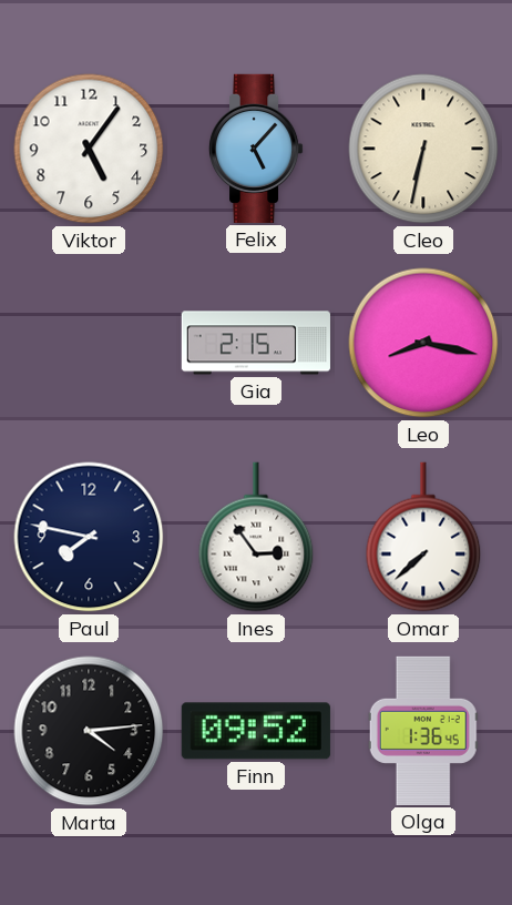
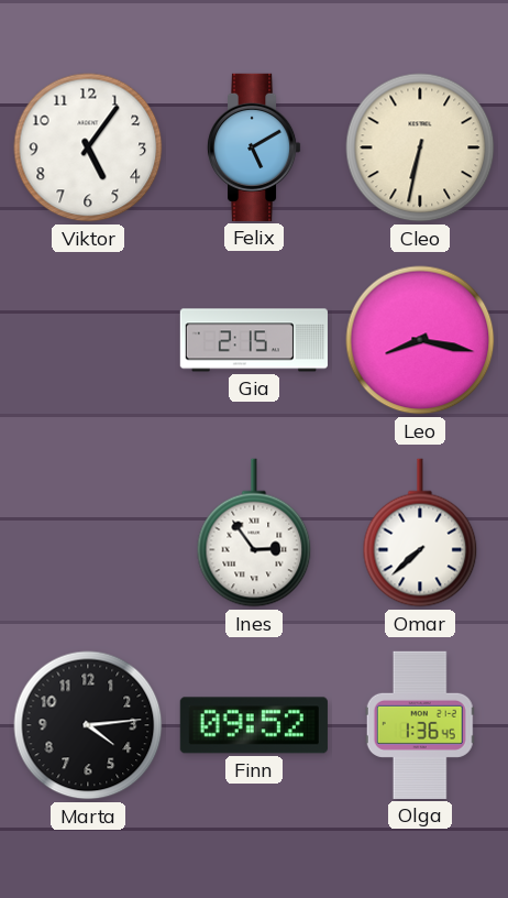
Felix: 5:07 -> 5:10 (254, 147)
Paul: 7:47 -> none (89, 537)
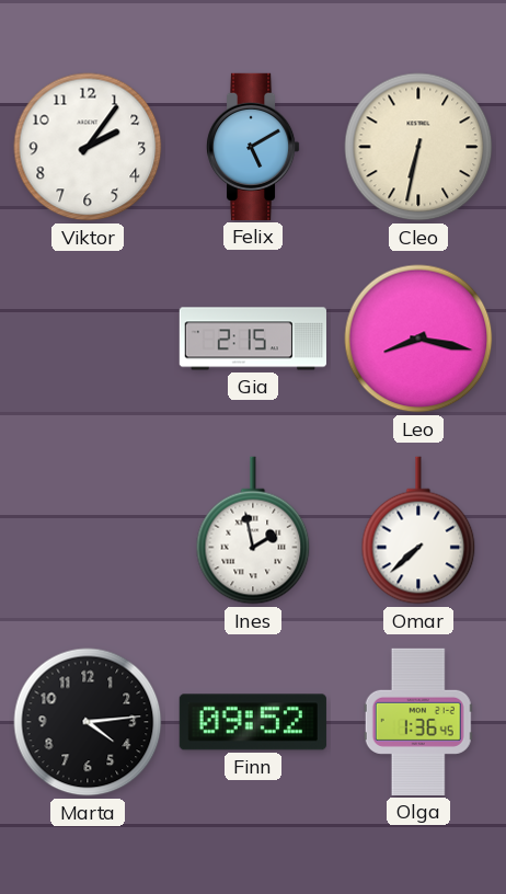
Viktor: 5:06 -> 2:06 (88, 147)
Ines: 2:54 -> 1:58 (253, 530)
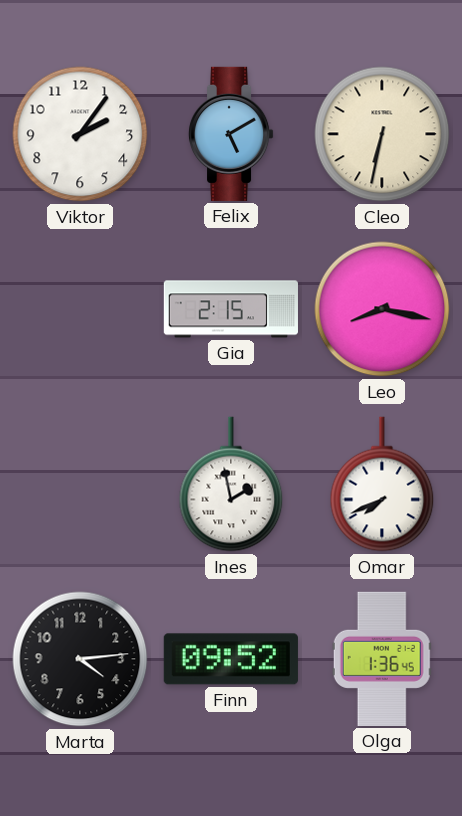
Omar: 7:38 -> 7:41 (382, 484)
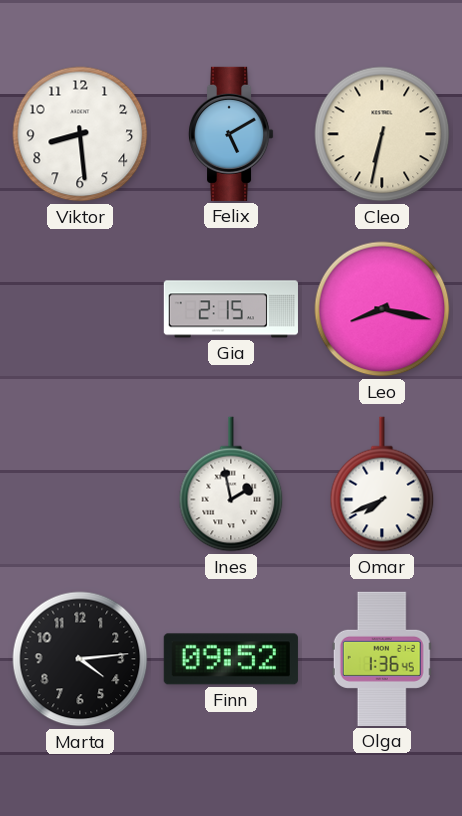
Viktor: 2:06 -> 8:29 (80, 134)
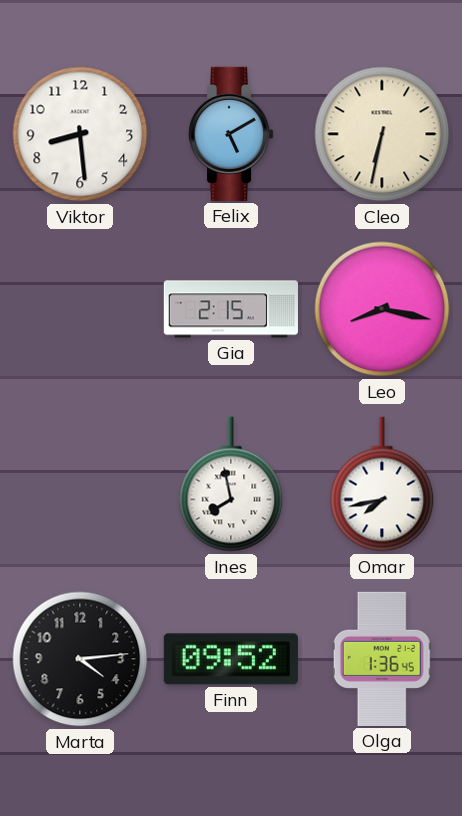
Ines: 1:58 -> 7:58 (231, 484)
Omar: 7:41 -> 7:43 (382, 484)
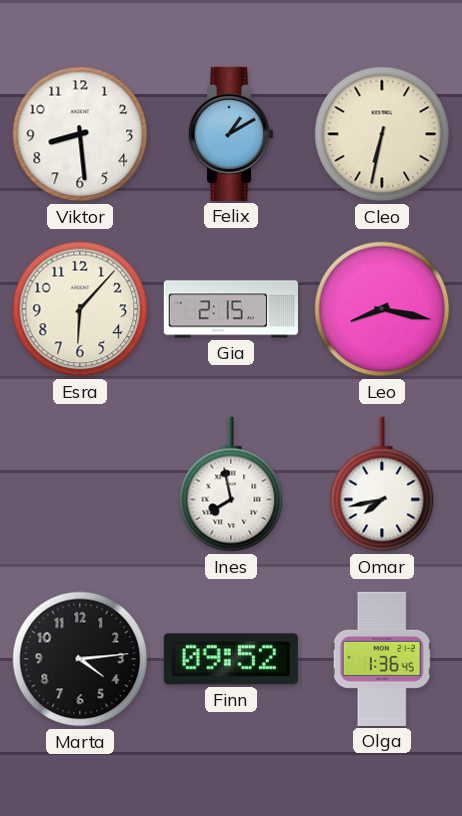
Felix: 5:10 -> 1:10 (231, 134)
Esra: none -> 6:07 (80, 309)
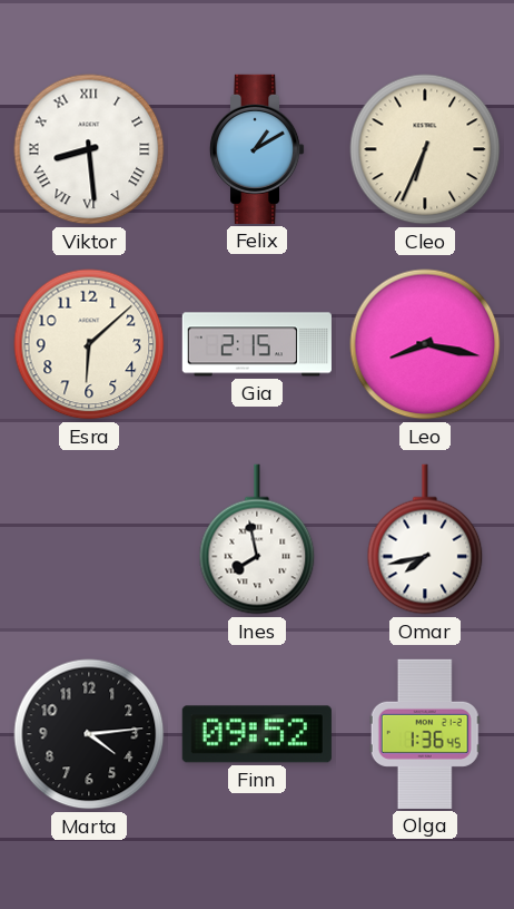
Viktor numerals: Arabic -> Roman (89, 149)
Cleo: 6:32 -> 6:34 (425, 149)
Esra: 6:07 -> 6:08 (89, 344)
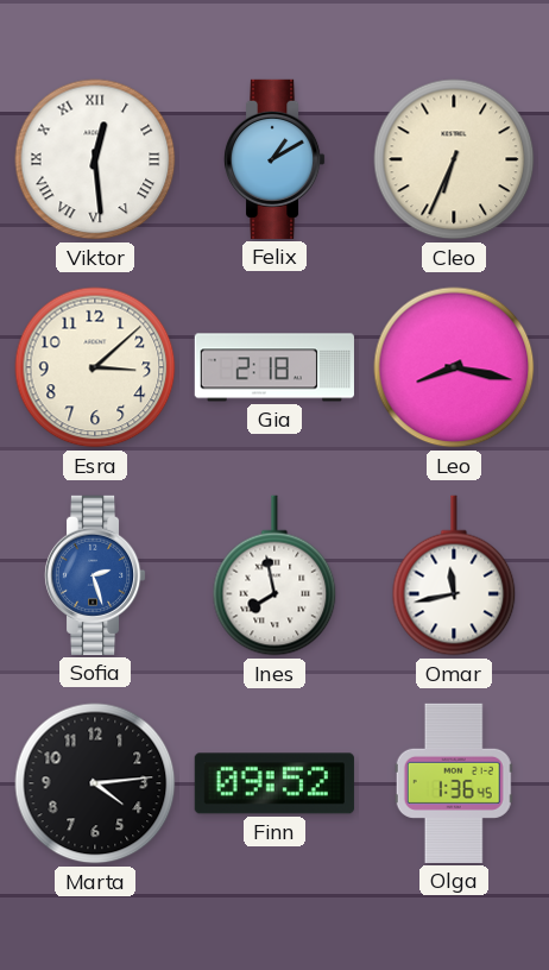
Viktor: 8:29 -> 12:29 (95, 159)
Esra: 6:08 -> 3:08 (95, 367)
Gia: 2:15 -> 2:18 (274, 367)
Sofia: none -> 2:27 (95, 575)
Omar: 7:43 -> 11:43 (454, 575)
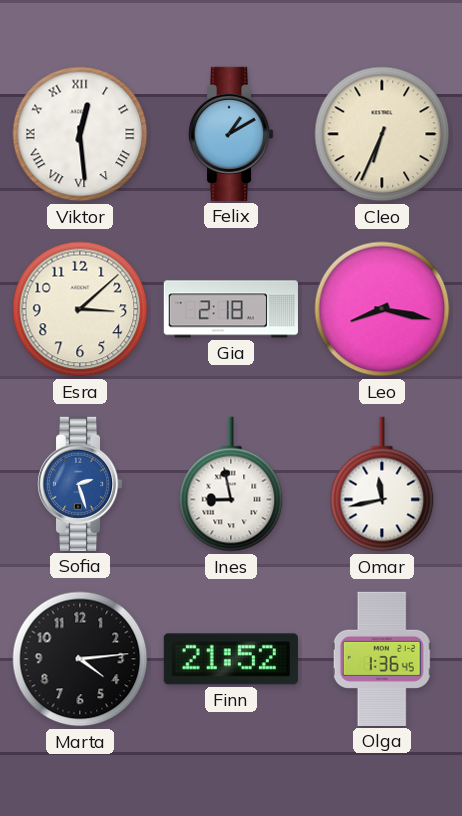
Ines: 7:58 -> 8:58 (231, 484)
Finn: 09:52 -> 21:52 (231, 659)
